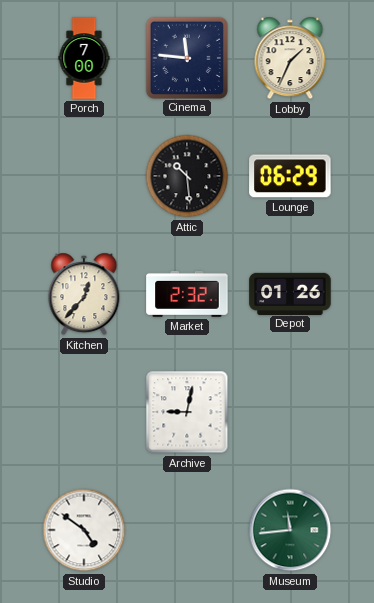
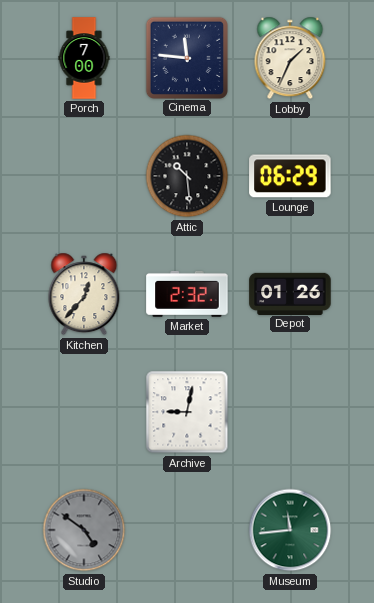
Studio dial: white -> grey (84, 530)
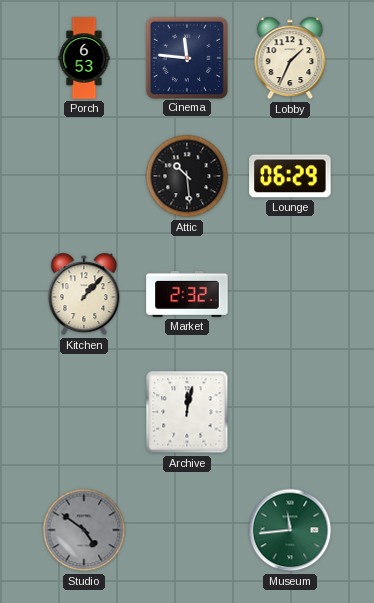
Porch: 7:00 -> 6:53 (84, 58)
Kitchen: 12:37 -> 1:07 (84, 294)
Depot: 01:26 -> none (290, 293)
Archive: 9:02 -> 12:02 (187, 412)
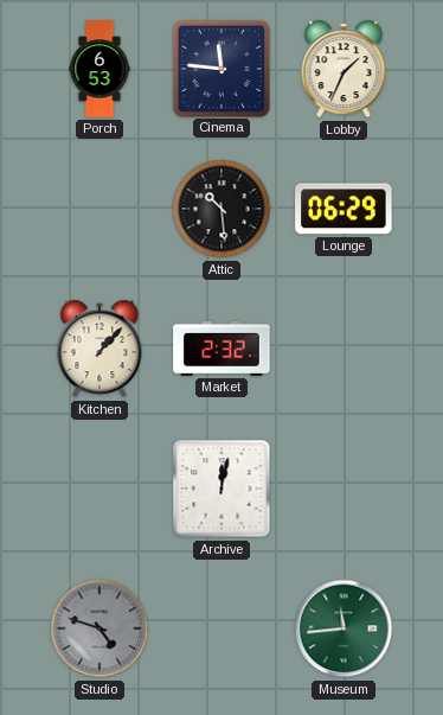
Studio: 4:51 -> 4:48 (99, 628)
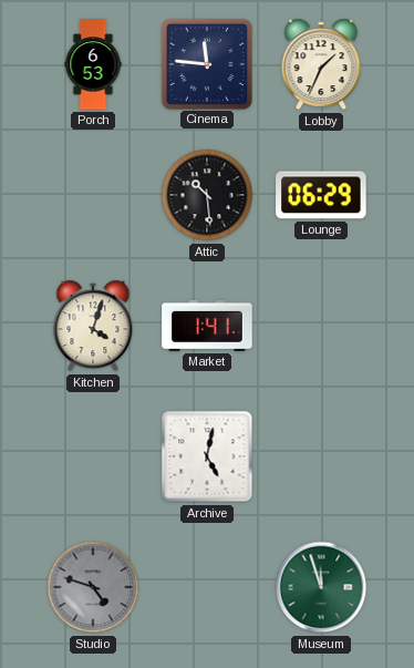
Kitchen: 1:07 -> 4:03 (93, 326)
Market: 2:32 -> 1:41 (207, 326)
Archive: 12:02 -> 5:02 (207, 456)
Museum: 11:44 -> 11:57 (321, 587)
